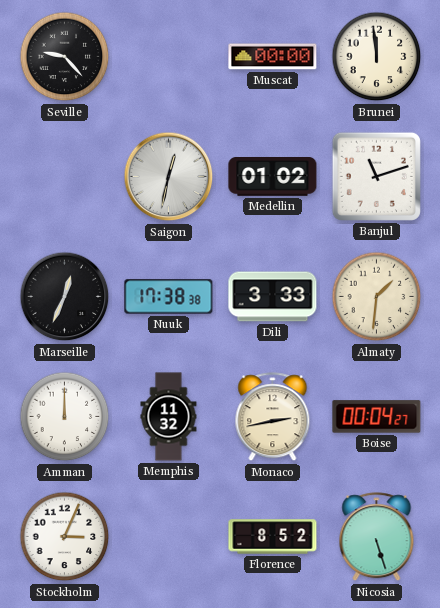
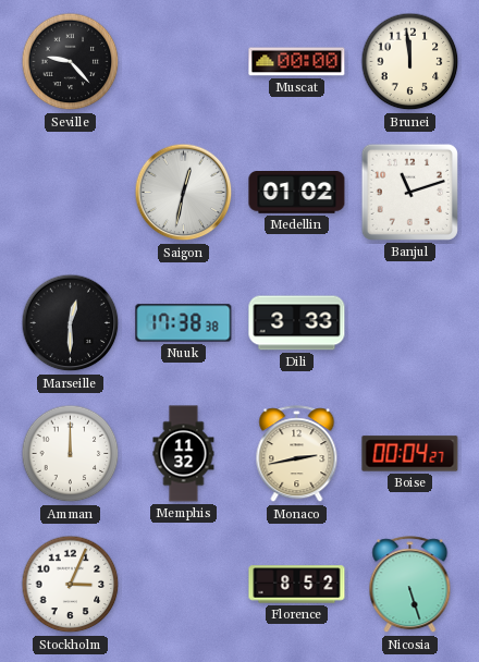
Marseille: 12:34 -> 12:30 (71, 323)
Almaty: 1:31 -> none (377, 297)
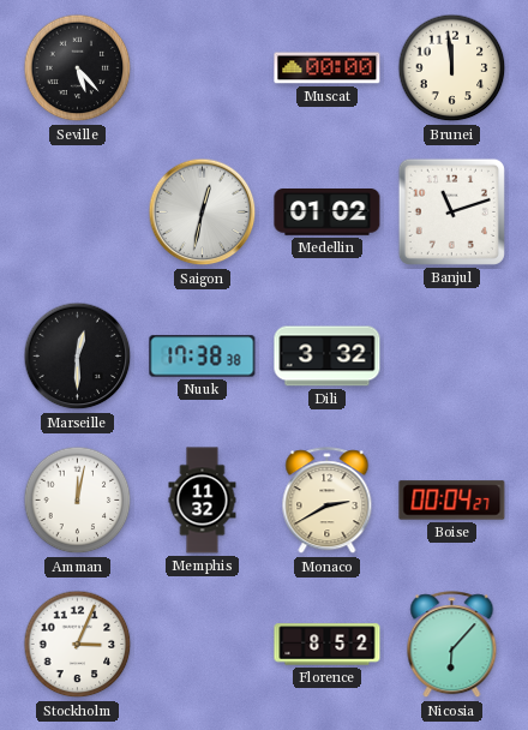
Seville: 9:23 -> 5:23 (78, 68)
Dili: 3:33 -> 3:32 (328, 357)
Amman: 12:00 -> 12:02 (78, 501)
Monaco: 2:43 -> 2:40 (328, 501)
Nicosia: 5:27 -> 6:07 (452, 645)
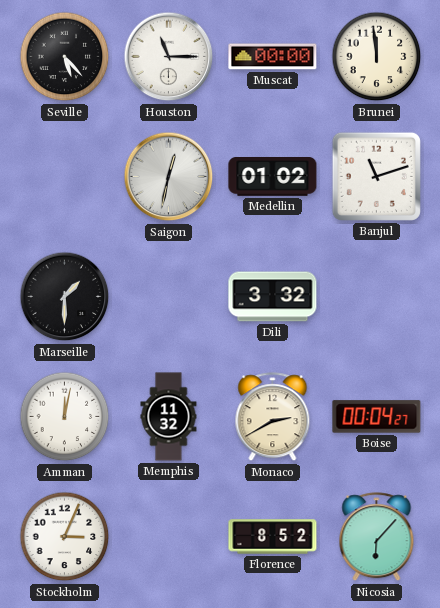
Houston: none -> 11:15 (169, 57)
Marseille: 12:30 -> 1:30 (65, 297)
Nuuk: 17:38 -> none (203, 357)
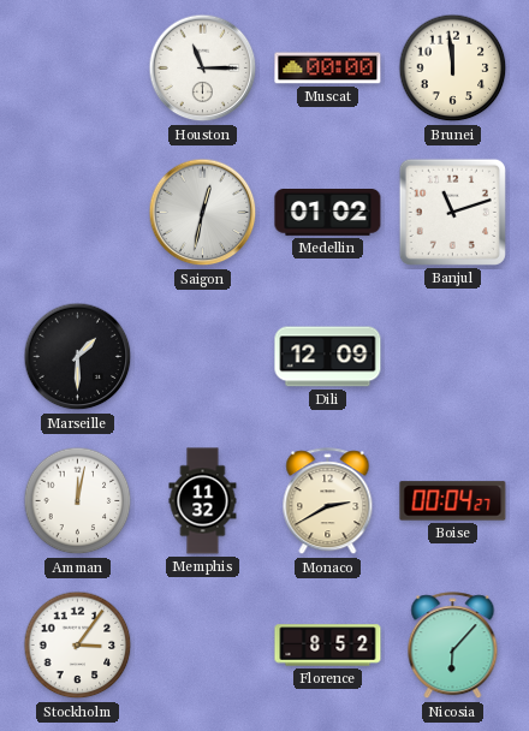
Seville: 5:23 -> none (65, 57)
Dili: 3:32 -> 12:09 (328, 357)
Stockholm: 3:04 -> 3:06 (78, 646)
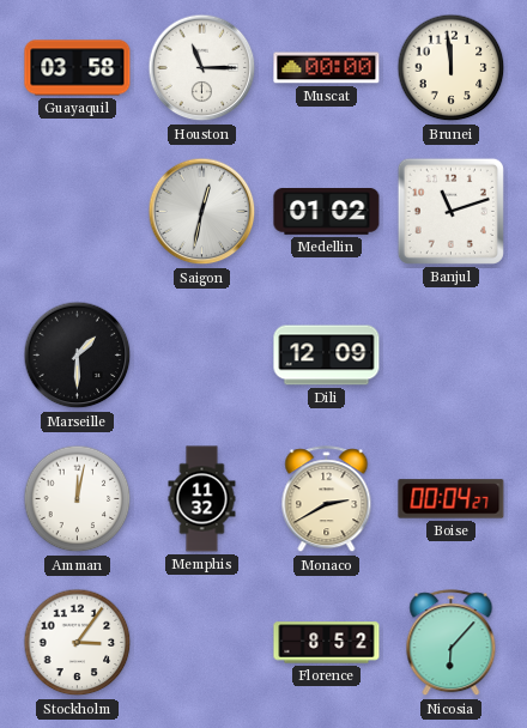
Guayaquil: none -> 03:58 (78, 68)
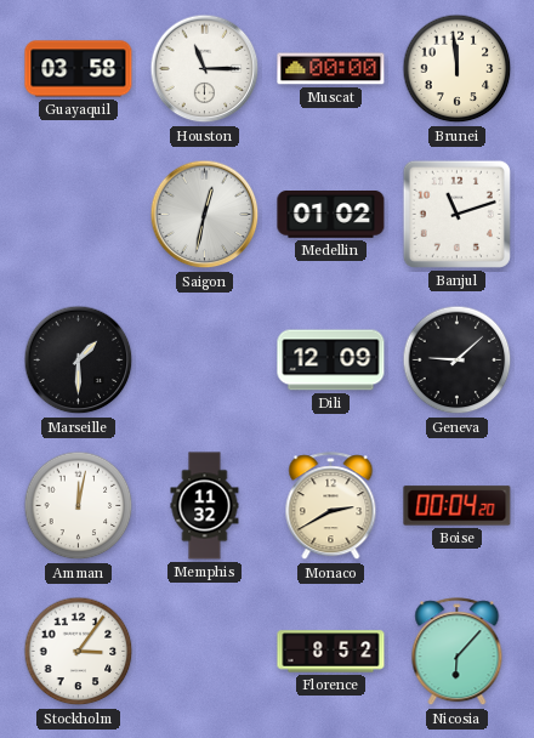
Geneva: none -> 9:08 (458, 361)
Boise: 00:04:27 -> 00:04:20 (458, 506)
